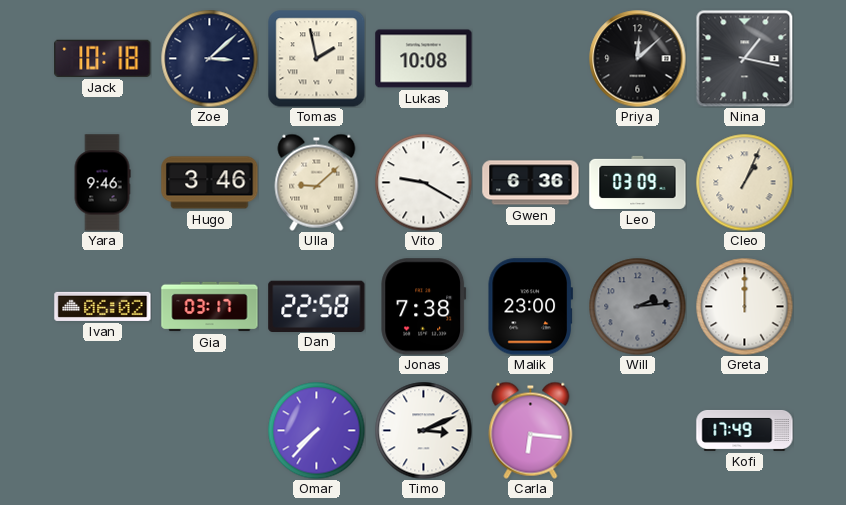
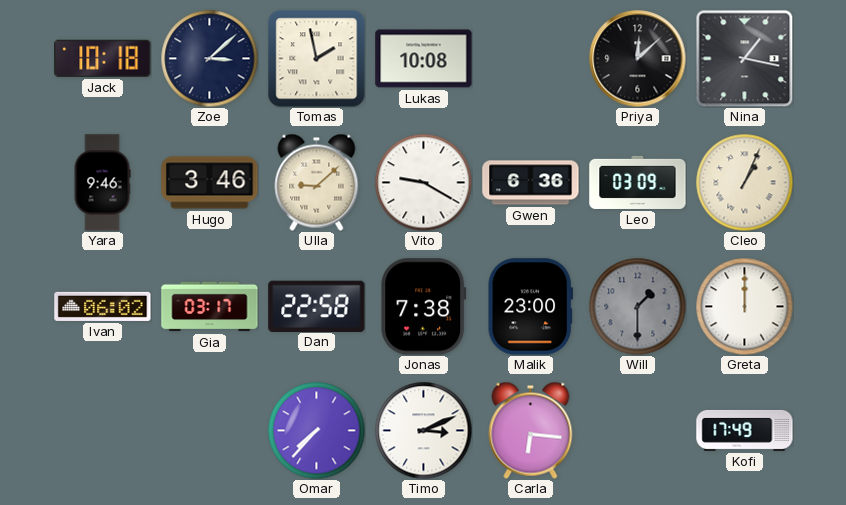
Will: 2:14 -> 1:30 (637, 306)
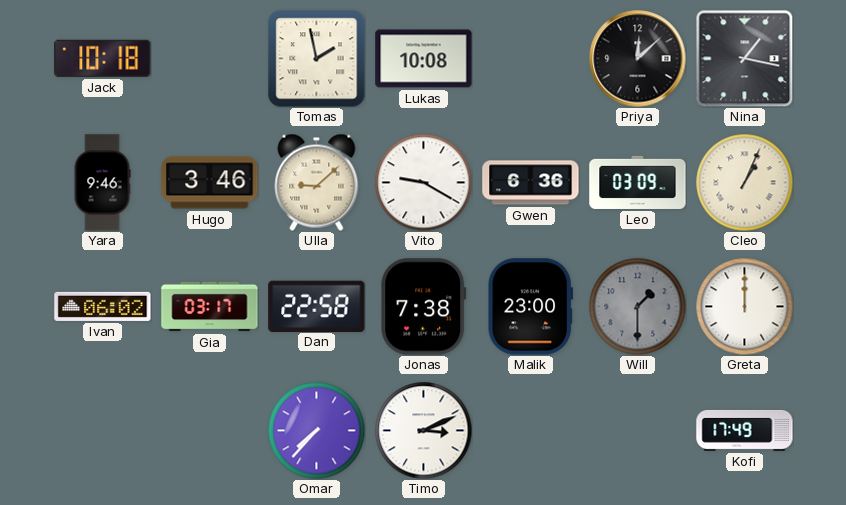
Zoe: 3:08 -> none (209, 58)
Carla: 6:16 -> none (531, 430)
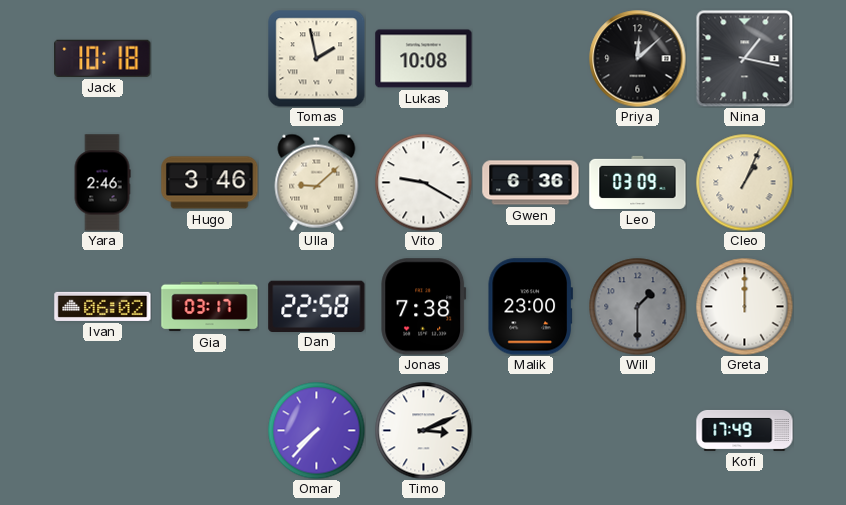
Yara: 9:46 -> 2:46 (102, 183)
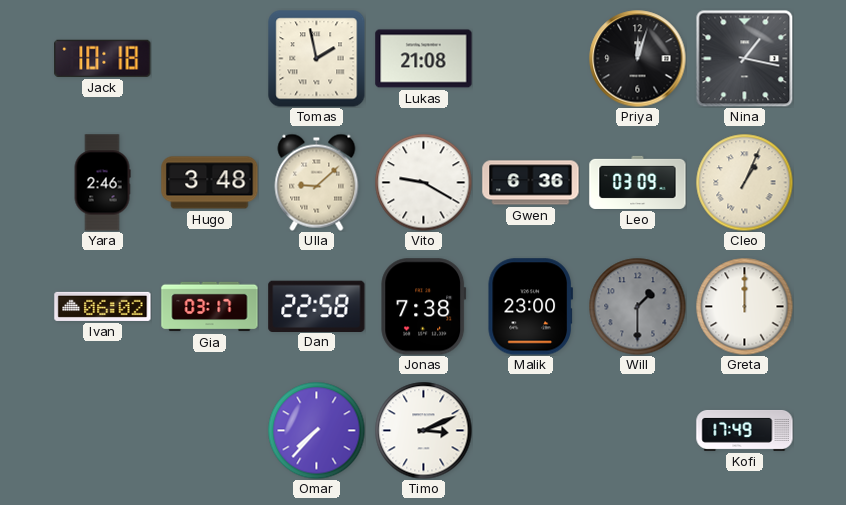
Lukas: 10:08 -> 21:08 (424, 59)
Priya: 12:08 -> 12:03 (638, 59)
Hugo: 3:46 -> 3:48 (210, 183)
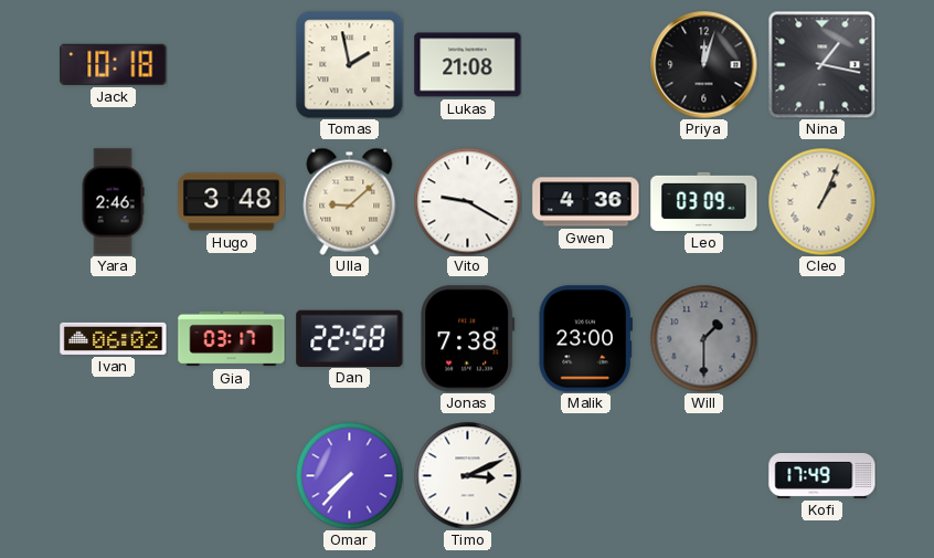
Gwen: 6:36 -> 4:36 (586, 202)
Greta: 12:00 -> none (744, 306)
